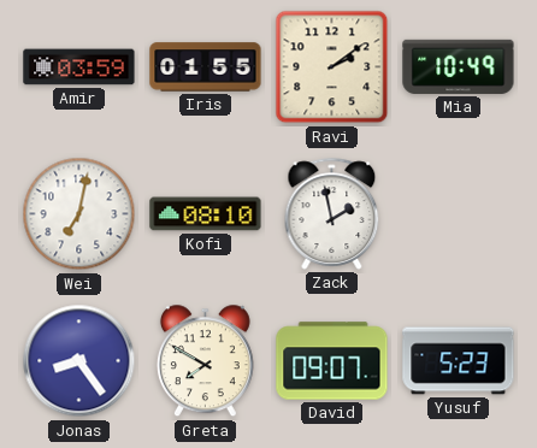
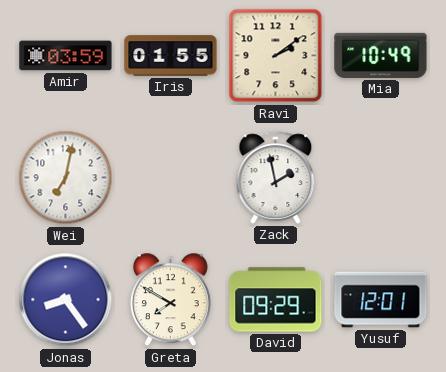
Kofi: 08:10 -> none (206, 214)
David: 09:07 -> 09:29 (276, 300)
Yusuf: 5:23 -> 12:01 (381, 300)
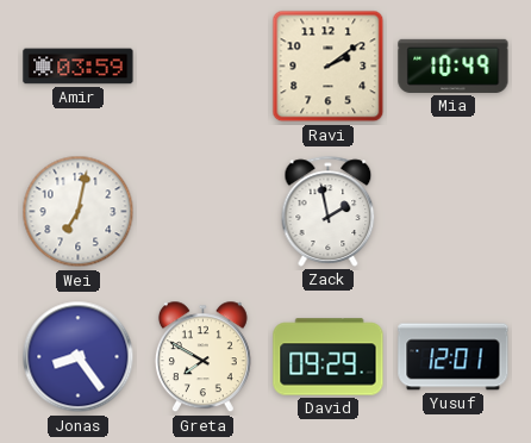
Iris: 01:55 -> none (171, 56)
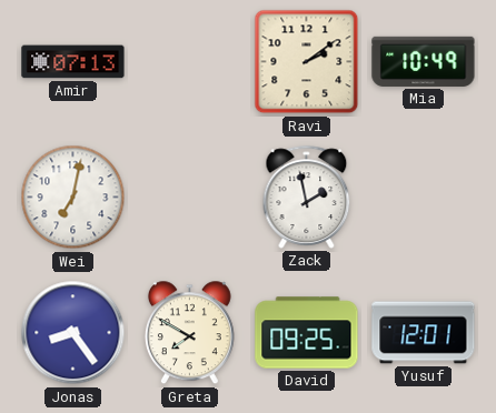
Amir: 03:59 -> 07:13 (73, 62)
David: 09:29 -> 09:25 (307, 333)
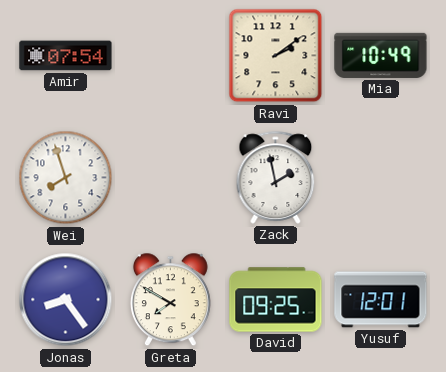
Amir: 07:13 -> 07:54 (66, 56)
Wei: 7:02 -> 7:57 (66, 178)
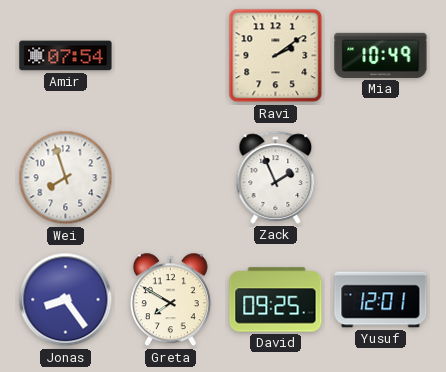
Zack: 1:58 -> 1:56 (276, 177)
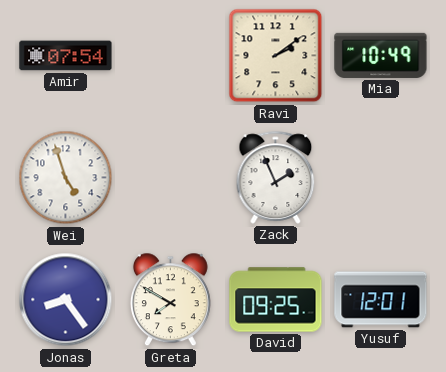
Wei: 7:57 -> 4:57 (66, 178)
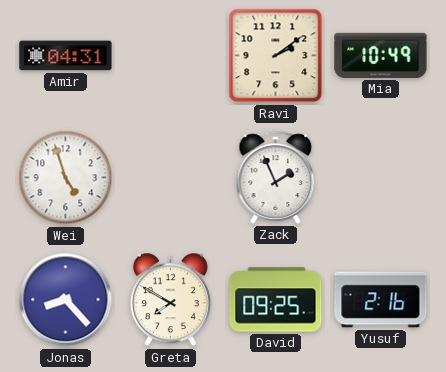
Amir: 07:54 -> 04:31 (66, 56)
Jonas: 8:24 -> 8:23 (66, 300)
Yusuf: 12:01 -> 2:16 (381, 300)
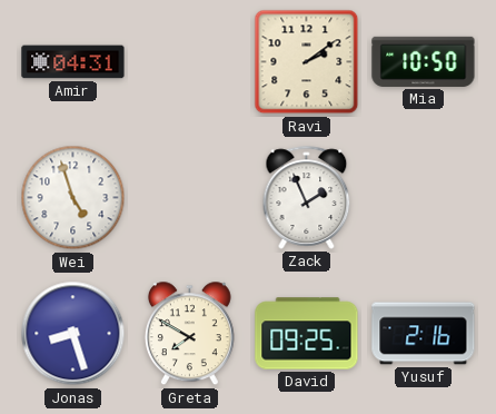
Mia: 10:49 -> 10:50 (424, 61)
Jonas: 8:23 -> 8:27 (73, 334)
